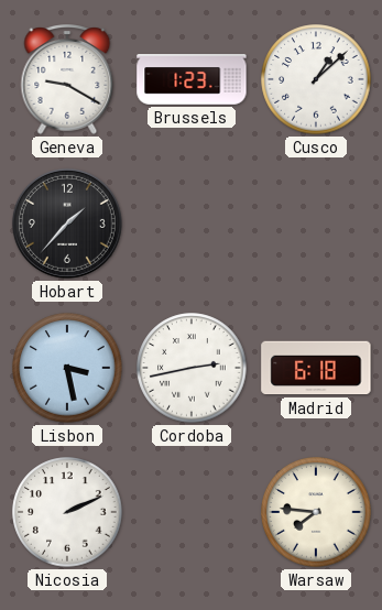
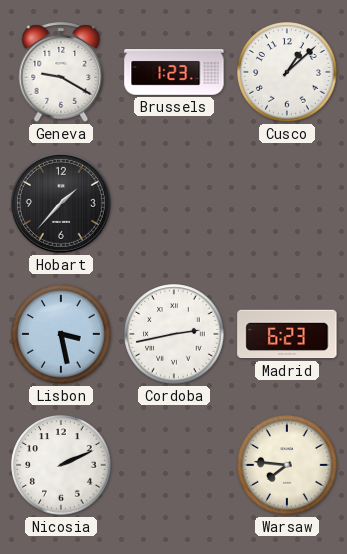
Madrid: 6:18 -> 6:23 (287, 334)
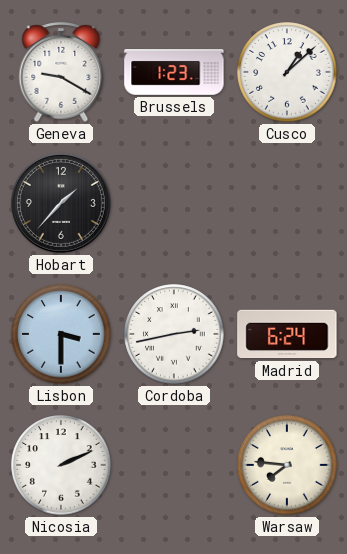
Lisbon: 3:28 -> 3:30 (61, 334)
Madrid: 6:23 -> 6:24 (287, 334)
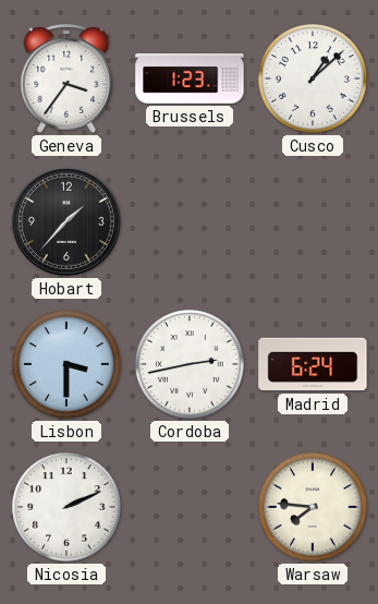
Geneva: 9:20 -> 3:36 (66, 78)
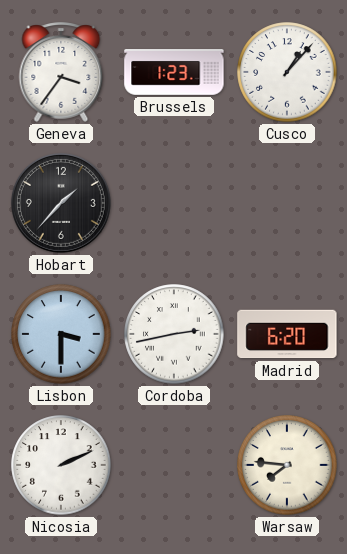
Cusco: 1:08 -> 1:07 (287, 72)
Madrid: 6:24 -> 6:20 (287, 334)
